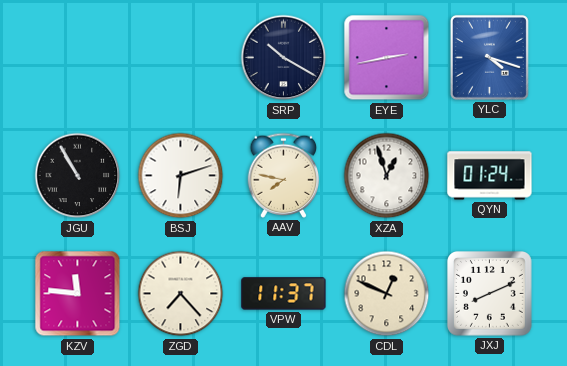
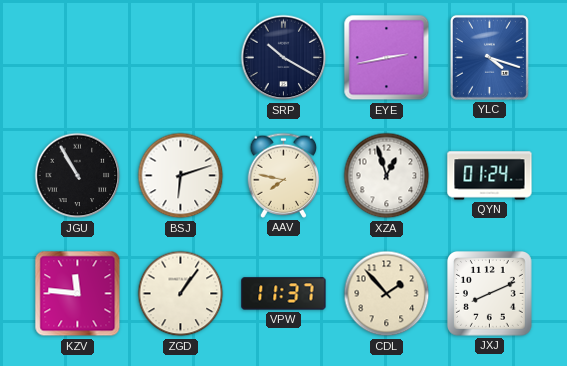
ZGD: 7:23 -> 1:06 (181, 294)
CDL: 12:49 -> 1:53 (387, 294)
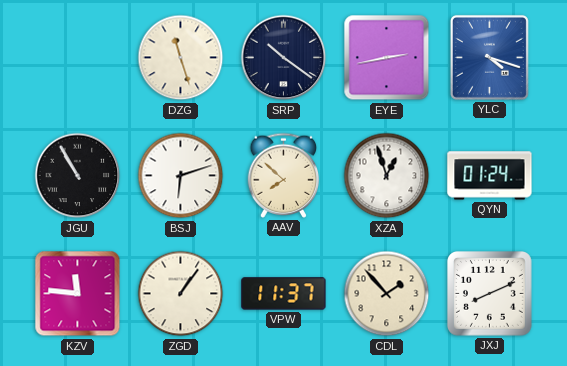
DZG: none -> 11:27 (181, 58)
SRP: 10:20 -> 10:21 (284, 58)
AAV: 7:47 -> 7:52 (284, 175)
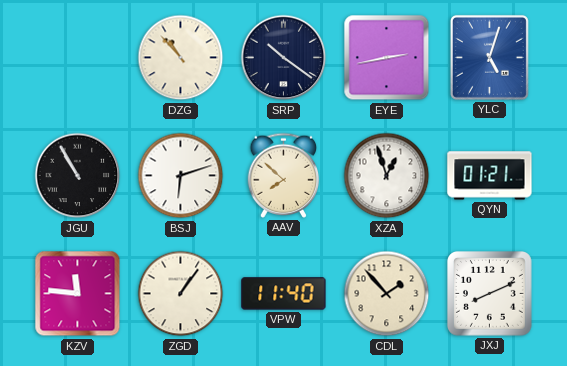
DZG: 11:27 -> 10:53 (181, 58)
YLC: 4:18 -> 5:03 (489, 57)
QYN: 01:24 -> 01:21 (490, 176)
VPW: 11:37 -> 11:40 (284, 294)
